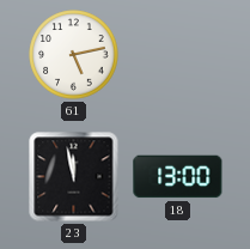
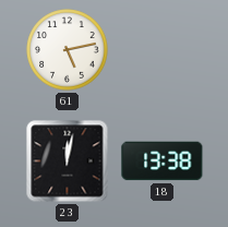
23: 11:58 -> 12:02 (68, 162)
18: 13:00 -> 13:38 (163, 162)
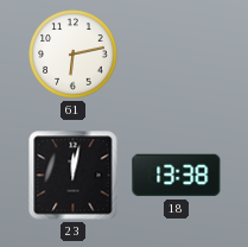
61: 5:13 -> 6:13 (74, 55)
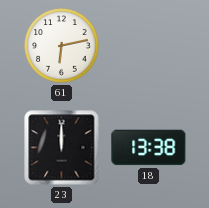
23: 12:02 -> 12:00 (62, 148)
